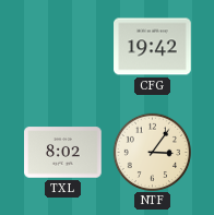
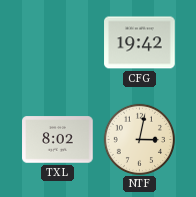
NTF: 3:06 -> 3:02 (139, 139)
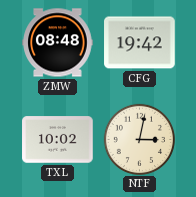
ZMW: none -> 08:48 (58, 43)
TXL: 8:02 -> 10:02 (58, 140)
